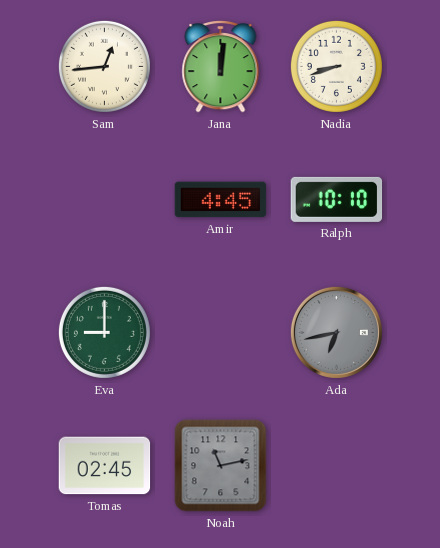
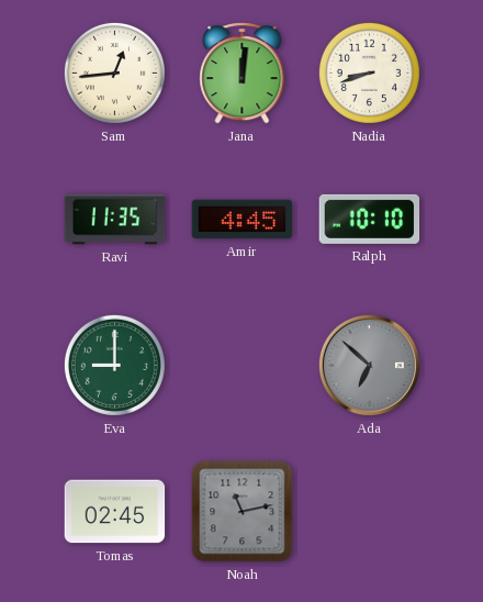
Ravi: none -> 11:35 (115, 220)
Ada: 6:43 -> 6:52 (369, 365)
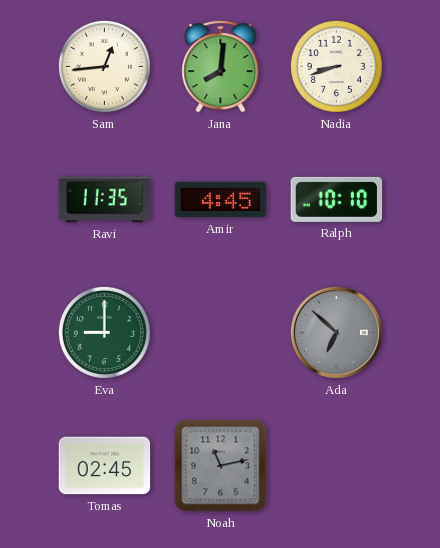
Jana: 12:01 -> 8:01 (221, 67)
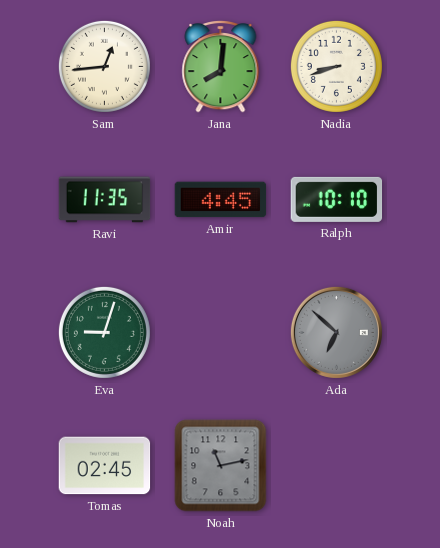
Eva: 9:00 -> 9:03 (104, 332)
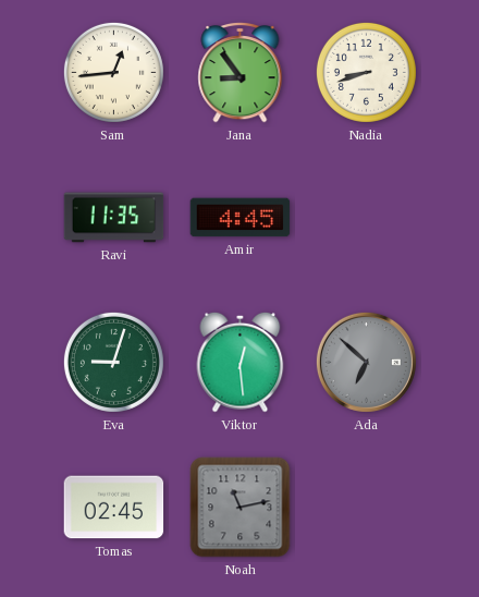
Jana: 8:01 -> 8:54 (241, 73)
Ralph: 10:10 -> none (337, 199)
Viktor: none -> 12:29 (241, 362)
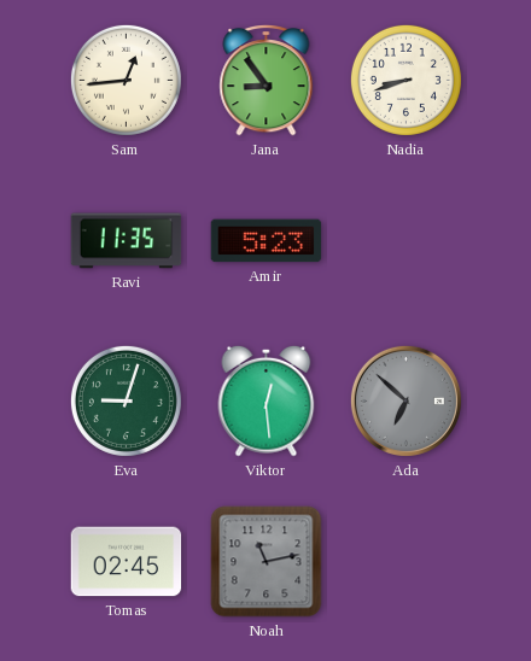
Amir: 4:45 -> 5:23 (267, 241)
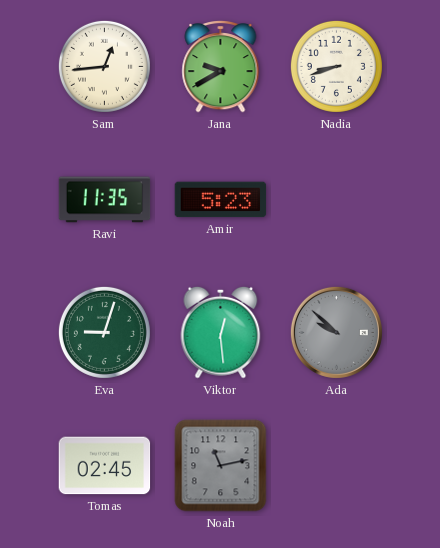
Jana: 8:54 -> 9:40 (221, 67)
Ada: 6:52 -> 9:52 (336, 332)
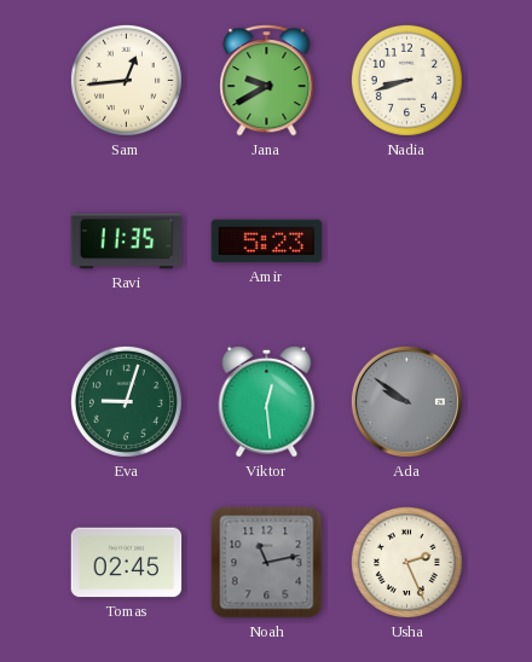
Ada: 9:52 -> 9:51 (406, 401)
Usha: none -> 2:26 (406, 562)
